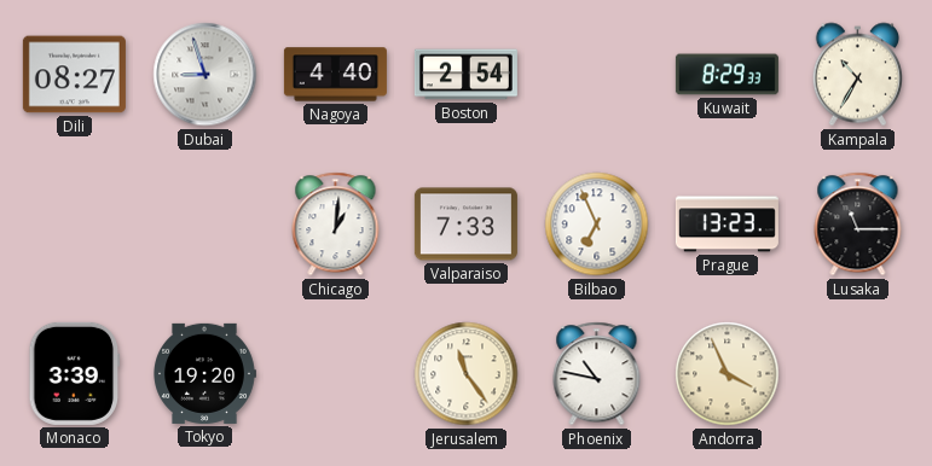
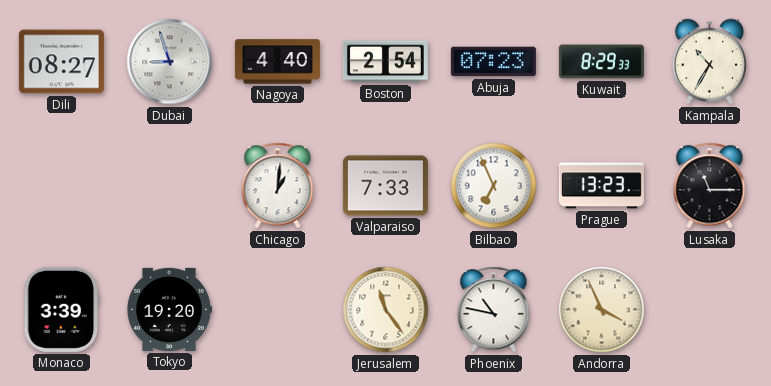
Abuja: none -> 07:23 (493, 62)
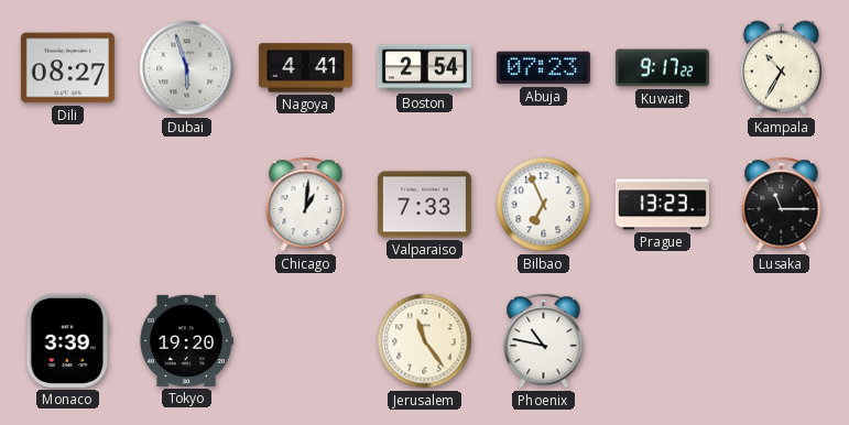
Dubai: 8:57 -> 5:57 (187, 68)
Nagoya: 4:40 -> 4:41 (305, 68)
Kuwait: 8:29 -> 9:17 (662, 68)
Andorra: 3:56 -> none (602, 310)
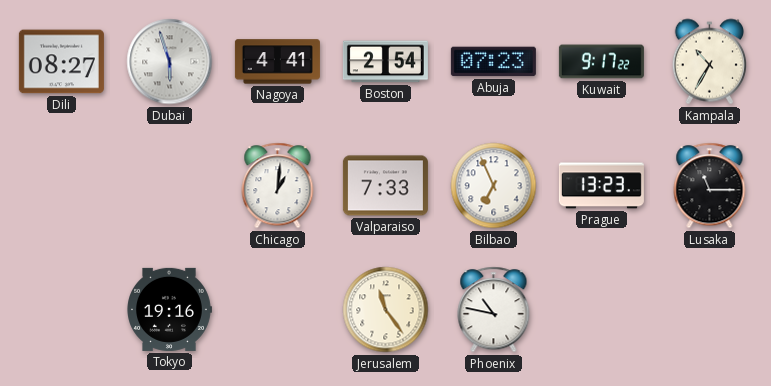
Monaco: 3:39 -> none (68, 340)
Tokyo: 19:20 -> 19:16 (169, 309)
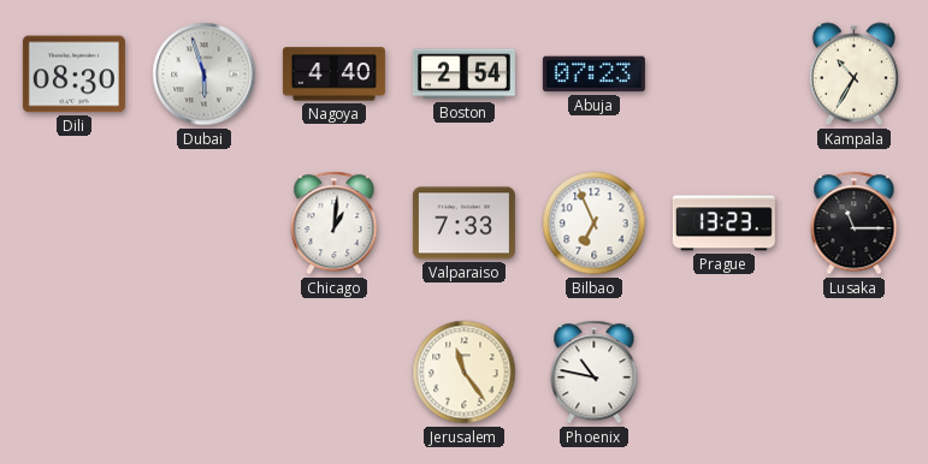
Dili: 08:27 -> 08:30 (73, 75)
Nagoya: 4:41 -> 4:40 (333, 75)
Kuwait: 9:17 -> none (601, 62)
Tokyo: 19:16 -> none (169, 309)
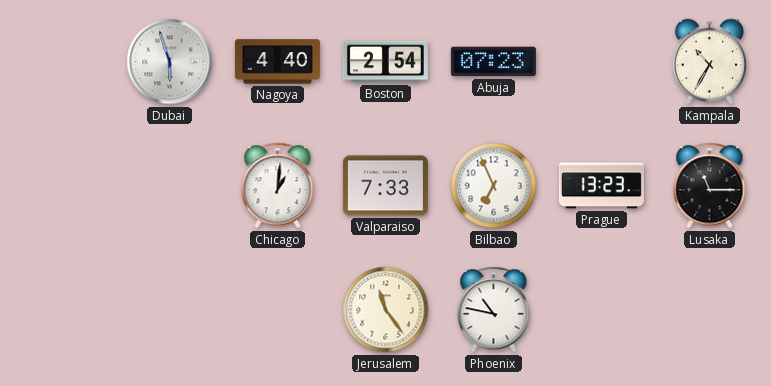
Dili: 08:30 -> none (73, 75)
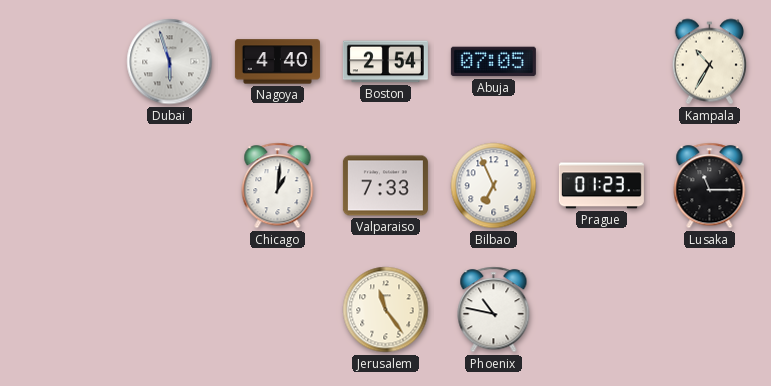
Abuja: 07:23 -> 07:05 (493, 62)
Prague: 13:23 -> 01:23 (601, 186)
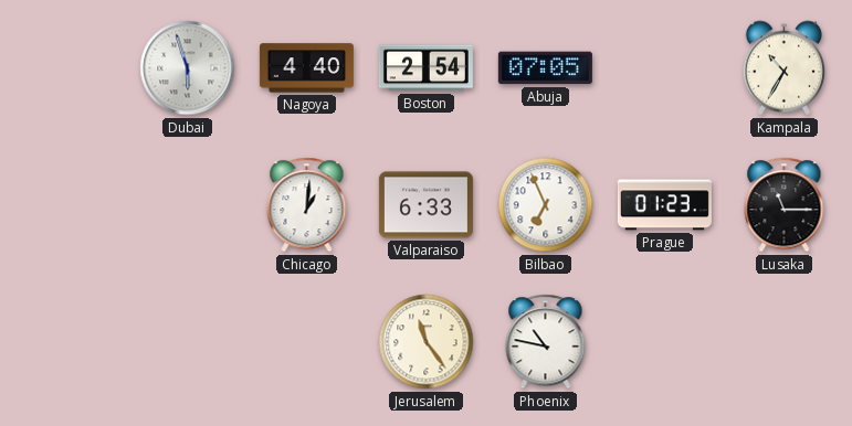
Valparaiso: 7:33 -> 6:33 (425, 205)
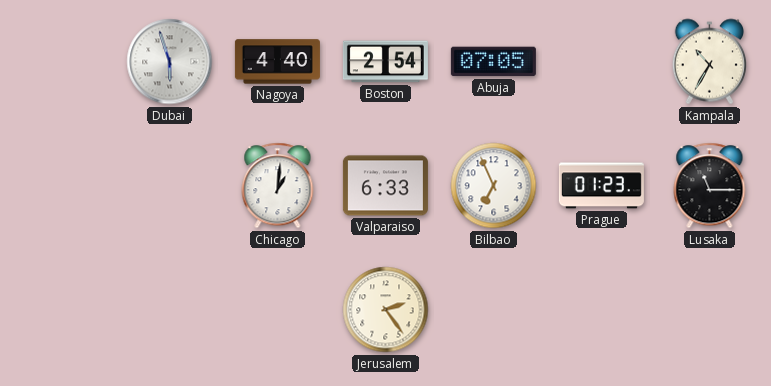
Jerusalem: 11:24 -> 2:24 (386, 310)
Phoenix: 10:47 -> none (546, 342)
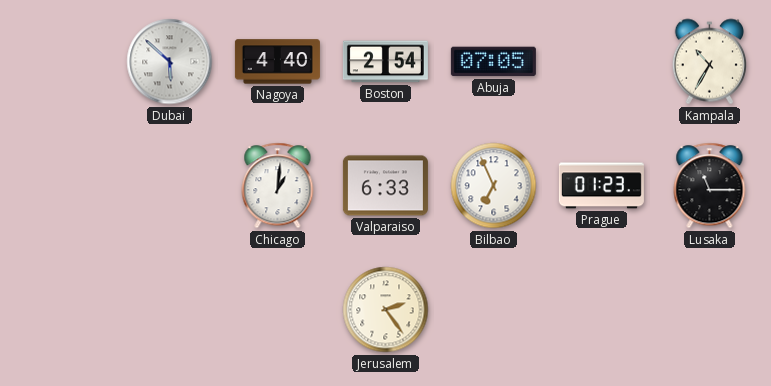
Dubai: 5:57 -> 5:52 (170, 62)
